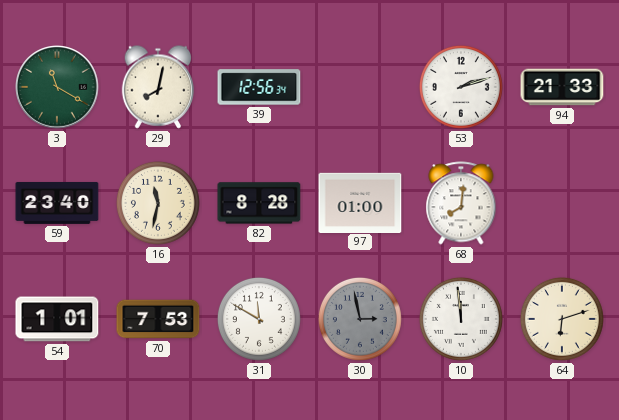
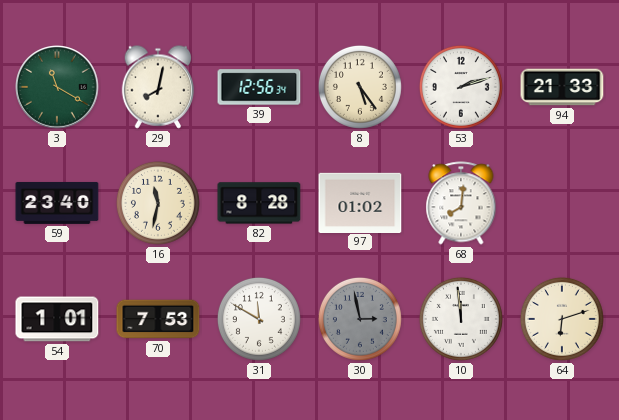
8: none -> 5:24 (360, 87)
97: 01:00 -> 01:02 (360, 202)
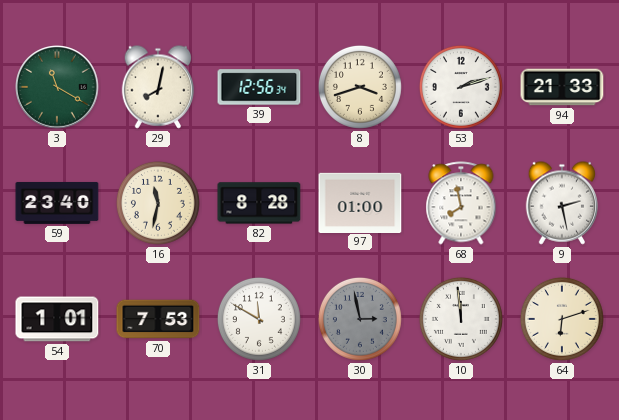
8: 5:24 -> 3:42 (360, 87)
97: 01:02 -> 01:00 (360, 202)
68: 8:01 -> 7:58 (461, 203)
9: none -> 2:28 (562, 203)
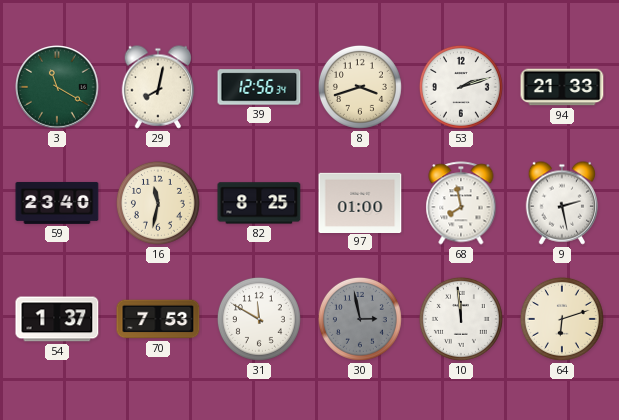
82: 8:28 -> 8:25 (259, 203)
54: 1:01 -> 1:37 (57, 319)
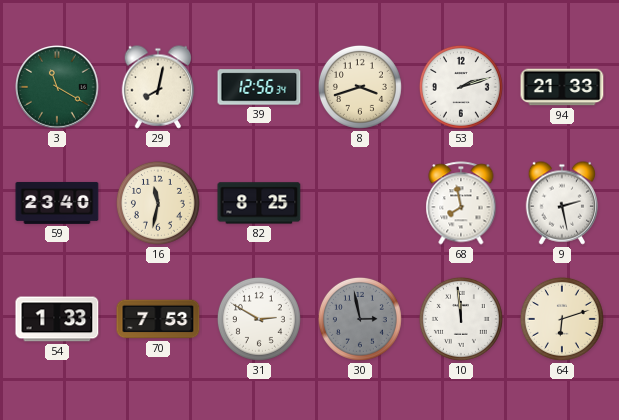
97: 01:00 -> none (360, 202)
54: 1:37 -> 1:33 (57, 319)
31: 11:50 -> 2:50 (259, 319)
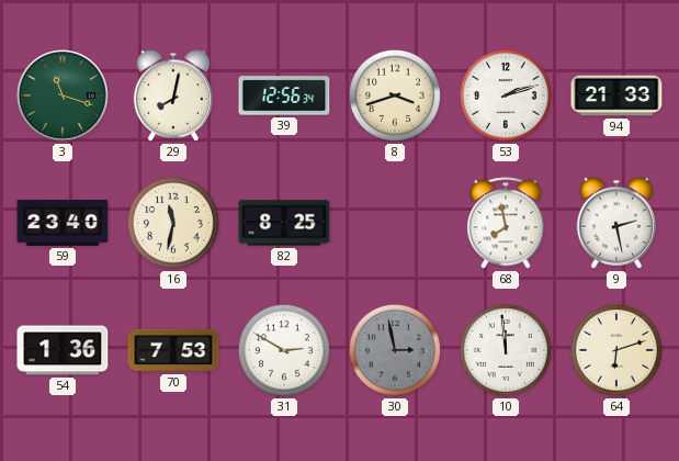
3: 11:20 -> 11:18 (63, 95)
54: 1:33 -> 1:36 (63, 350)
